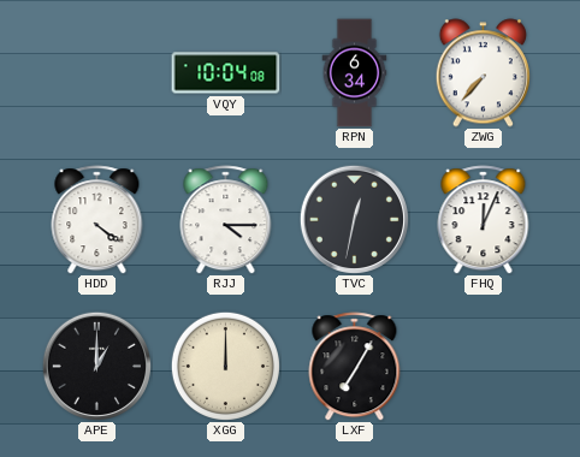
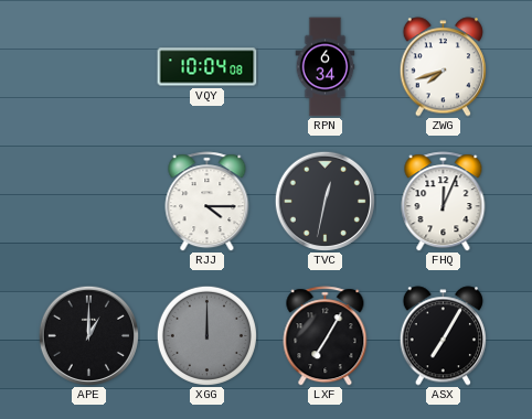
ZWG: 7:37 -> 7:42 (443, 67)
HDD: 4:21 -> none (97, 220)
XGG dial: cream -> grey (206, 335)
ASX: none -> 7:05 (443, 336)
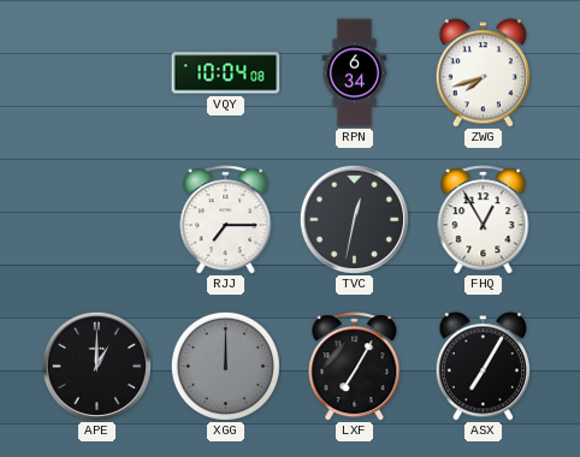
RJJ: 4:15 -> 7:15 (226, 220)
FHQ: 12:04 -> 12:55 (484, 220)
